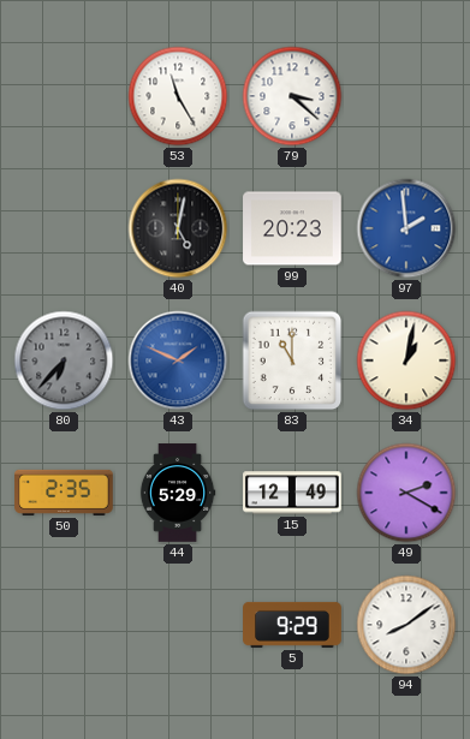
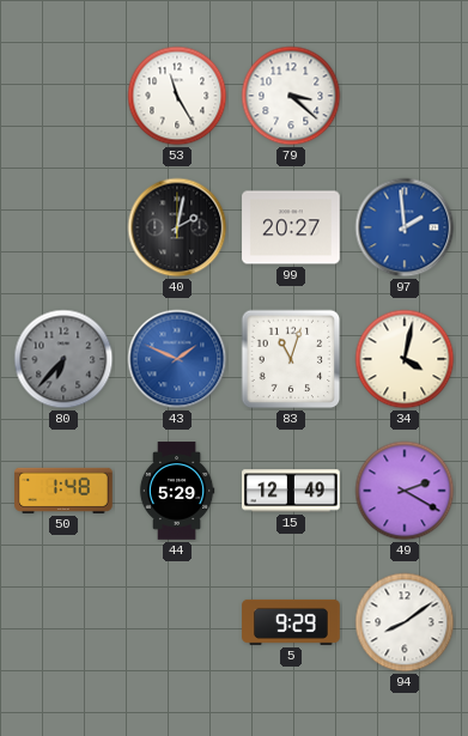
40: 5:02 -> 2:02 (177, 227)
99: 20:23 -> 20:27 (291, 227)
83: 11:00 -> 11:03 (291, 359)
34: 1:02 -> 4:02 (405, 359)
50: 2:35 -> 1:48 (63, 491)
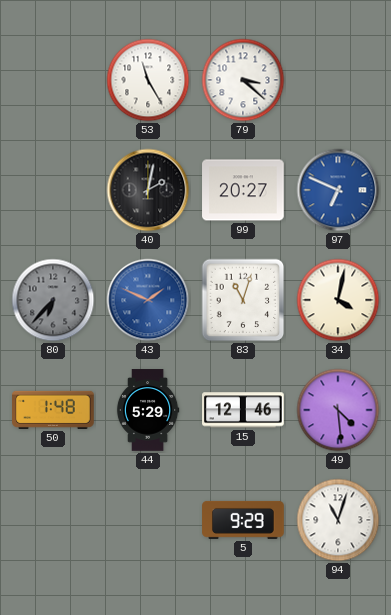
97: 1:59 -> 6:49 (338, 190)
15: 12:49 -> 12:46 (243, 410)
49: 2:20 -> 4:29 (338, 410)
94: 8:09 -> 11:03 (338, 520)
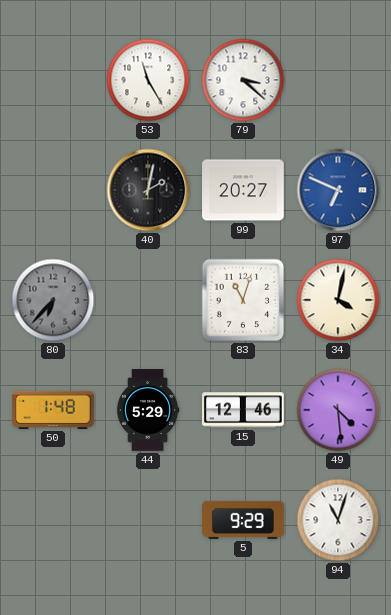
43: 1:49 -> none (148, 300)
